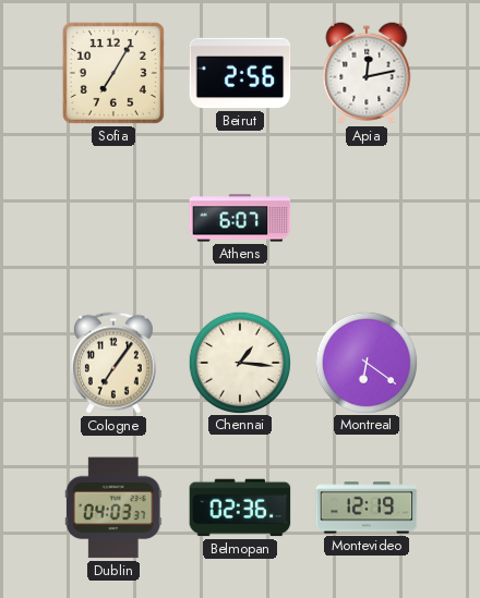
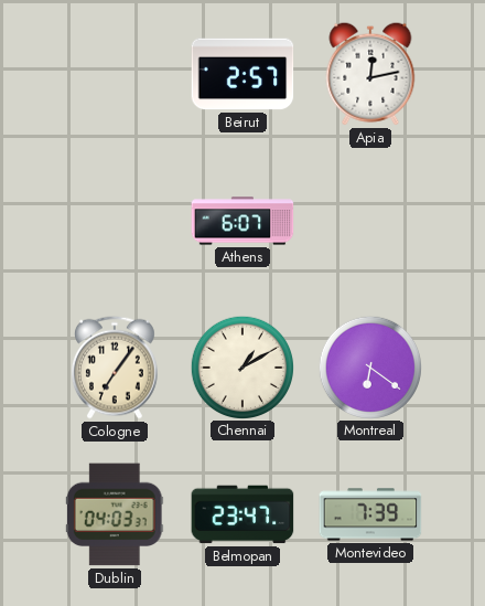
Sofia: 7:05 -> none (113, 73)
Beirut: 2:56 -> 2:57 (242, 74)
Chennai: 1:16 -> 1:10 (241, 366)
Belmopan: 02:36 -> 23:47 (242, 514)
Montevideo: 12:19 -> 7:39 (370, 514)
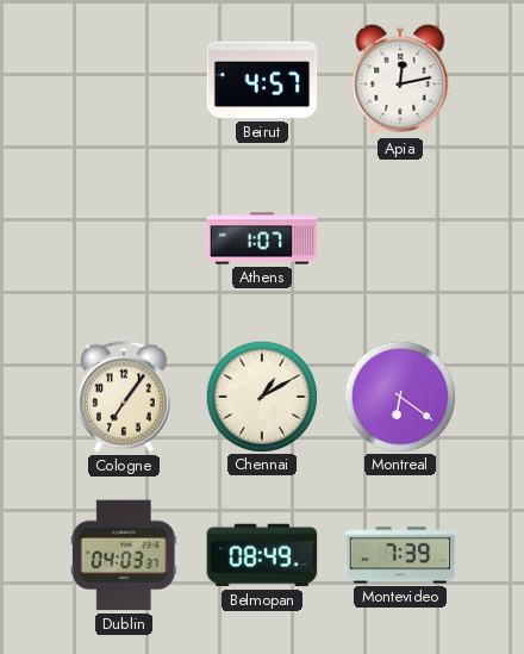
Beirut: 2:57 -> 4:57 (262, 80)
Athens: 6:07 -> 1:07 (262, 238)
Belmopan: 23:47 -> 08:49 (262, 555)
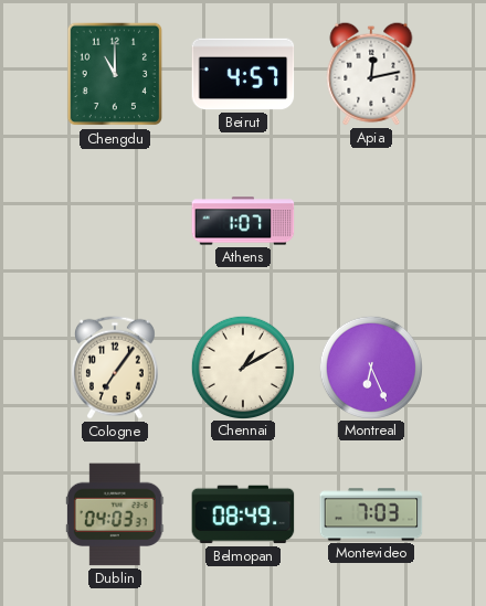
Chengdu: none -> 11:00 (115, 74)
Montreal: 6:21 -> 6:26 (370, 366)
Montevideo: 7:39 -> 7:03 (371, 514)
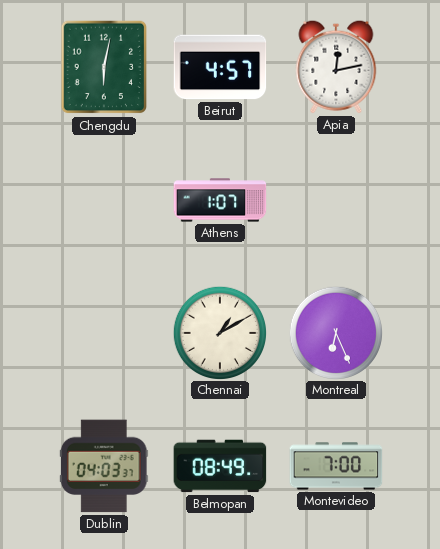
Chengdu: 11:00 -> 6:02 (104, 67)
Cologne: 7:06 -> none (115, 368)
Montevideo: 7:03 -> 7:00 (336, 466)
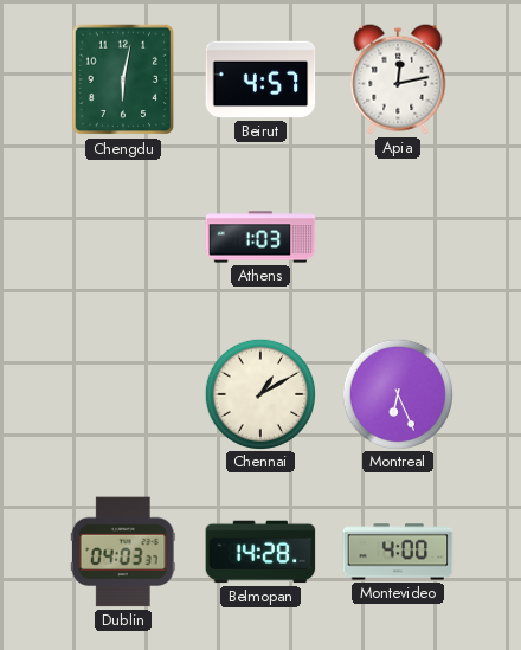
Athens: 1:07 -> 1:03 (260, 237)
Belmopan: 08:49 -> 14:28 (260, 552)
Montevideo: 7:00 -> 4:00 (398, 552)
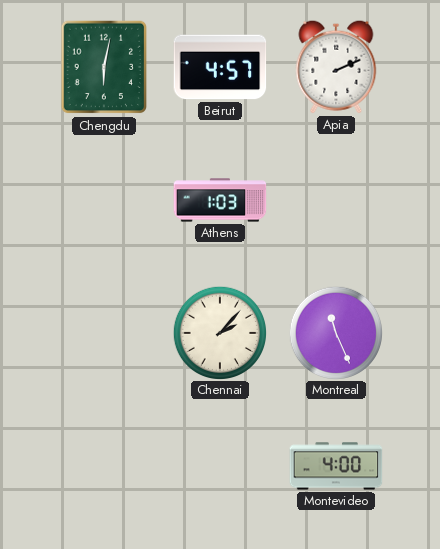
Apia: 12:13 -> 2:11 (336, 67)
Chennai: 1:10 -> 2:07 (219, 332)
Montreal: 6:26 -> 11:26 (335, 332)
Dublin: 04:03 -> none (123, 552)
Belmopan: 14:28 -> none (260, 552)
